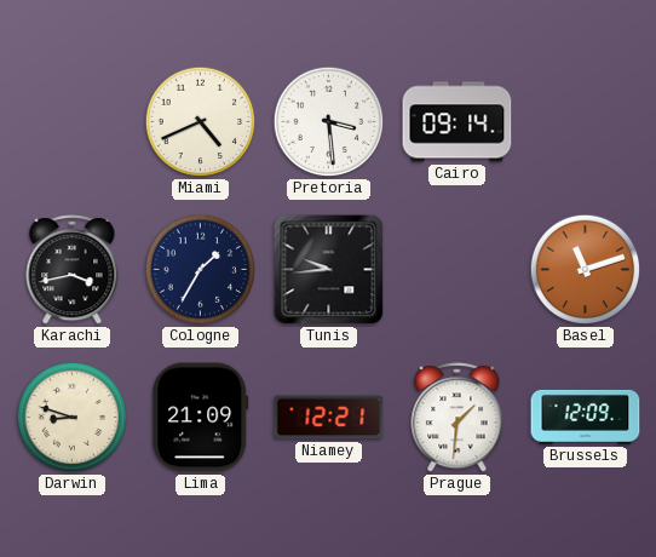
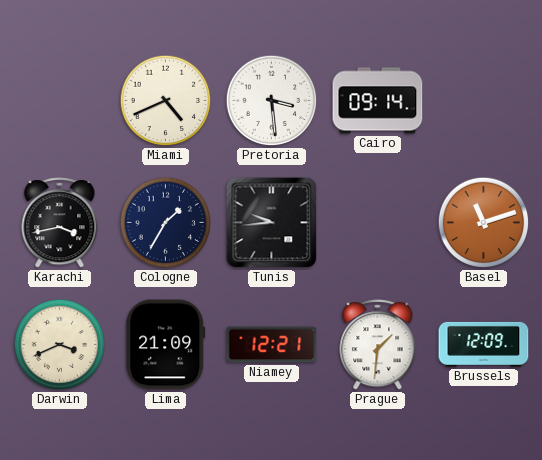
Darwin: 8:48 -> 3:41 (60, 345)
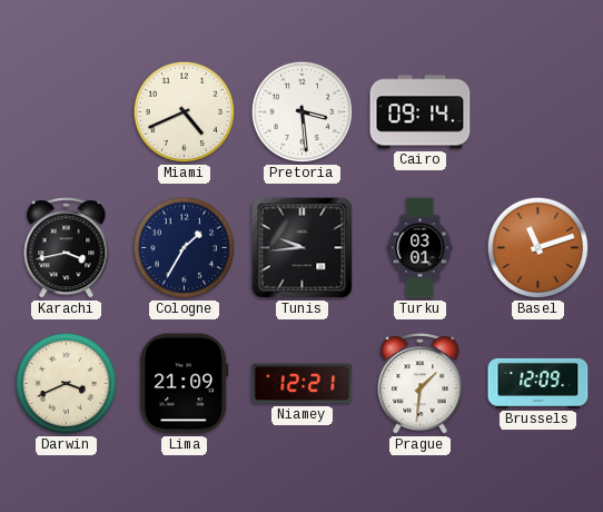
Turku: none -> 03:01 (421, 248)
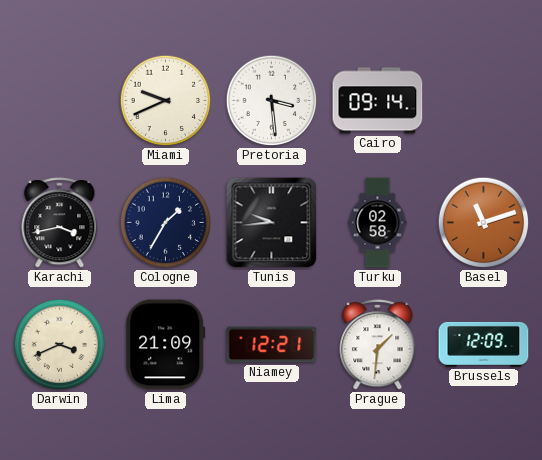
Miami: 4:41 -> 9:41 (166, 101)
Turku: 03:01 -> 02:58 (378, 223)
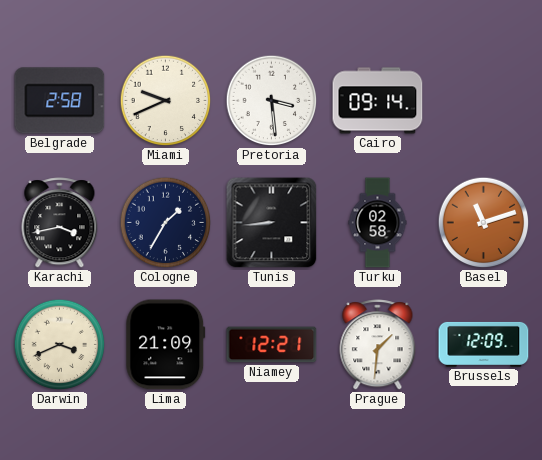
Belgrade: none -> 2:58 (60, 101)
Tunis: 9:44 -> 8:44 (272, 223)
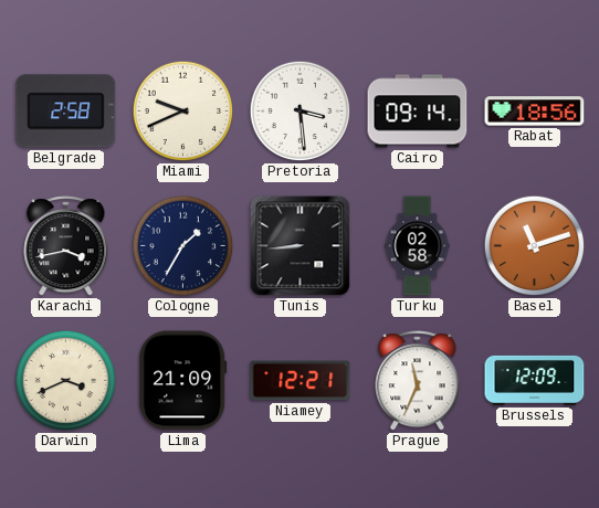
Rabat: none -> 18:56 (535, 112)
Prague: 1:31 -> 11:34 (418, 381)
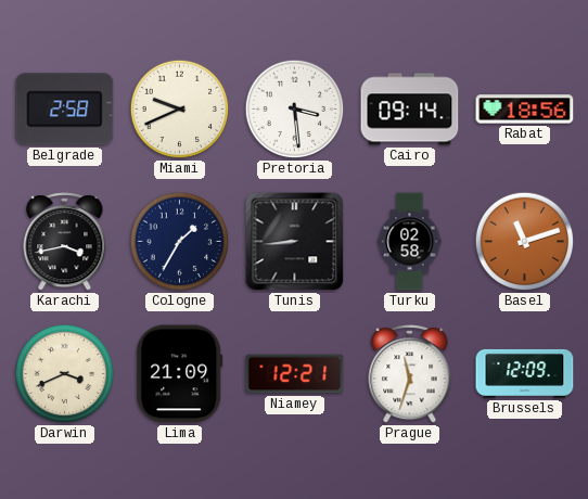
Prague: 11:34 -> 11:33 (410, 374)
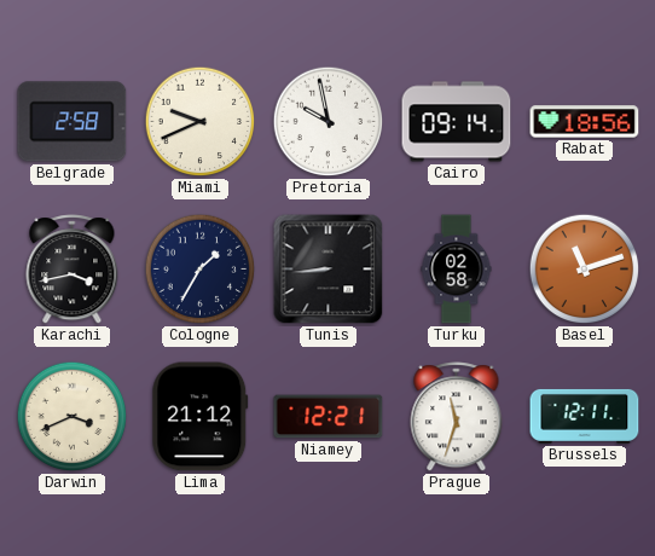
Pretoria: 3:29 -> 9:58 (329, 122)
Lima: 21:09 -> 21:12 (201, 417)
Brussels: 12:09 -> 12:11 (585, 416)
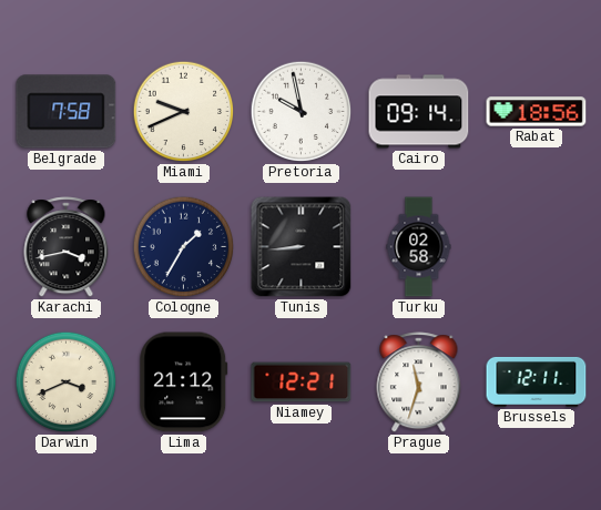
Belgrade: 2:58 -> 7:58 (67, 112)
Basel: 11:12 -> none (585, 270)
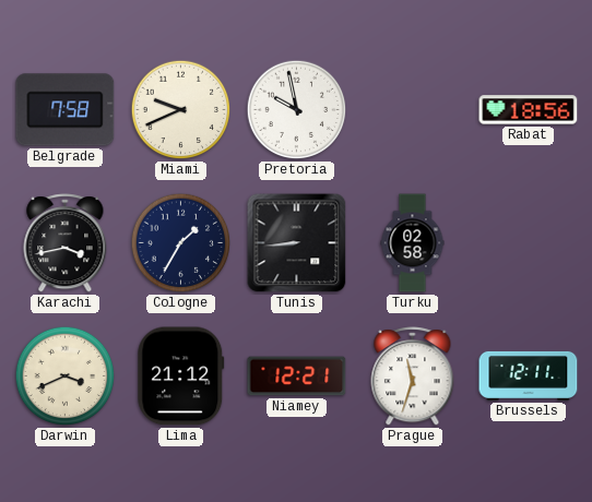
Cairo: 09:14 -> none (419, 112)
